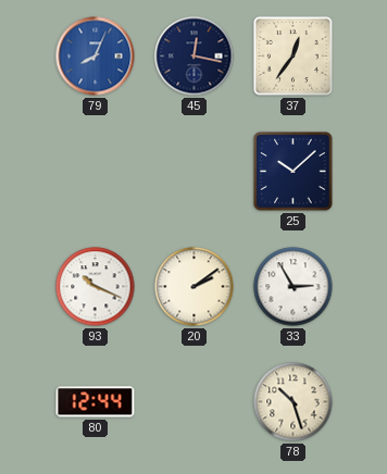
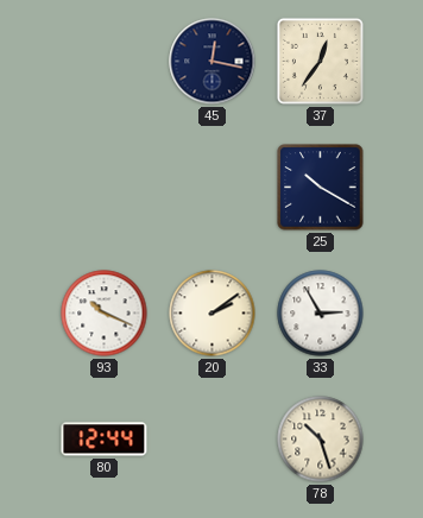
79: 8:04 -> none (96, 57)
25: 10:08 -> 10:20 (321, 188)
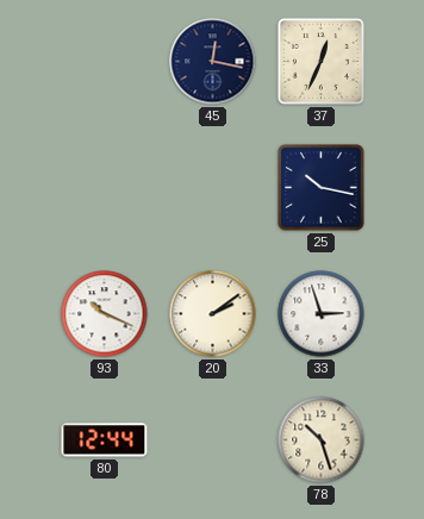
37: 12:36 -> 12:34 (320, 61)
25: 10:20 -> 10:17 (322, 188)
33: 2:55 -> 2:57 (322, 314)
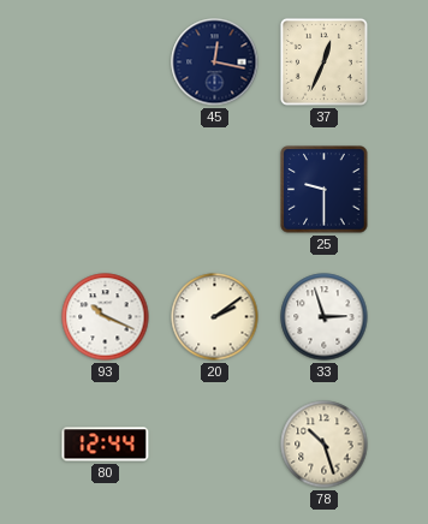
25: 10:17 -> 9:30 (325, 190)
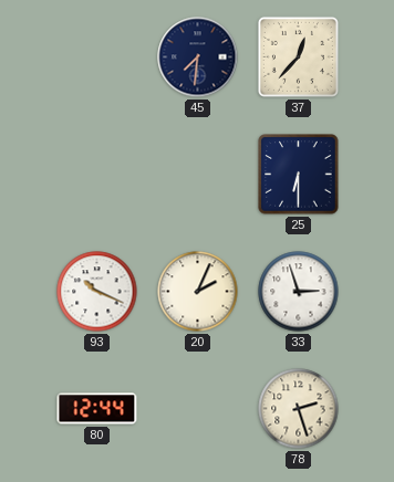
45: 12:17 -> 7:31 (198, 57)
37: 12:34 -> 12:37 (298, 56)
25: 9:30 -> 6:30 (299, 175)
20: 2:09 -> 2:04 (198, 292)
78: 10:27 -> 2:27 (299, 409)
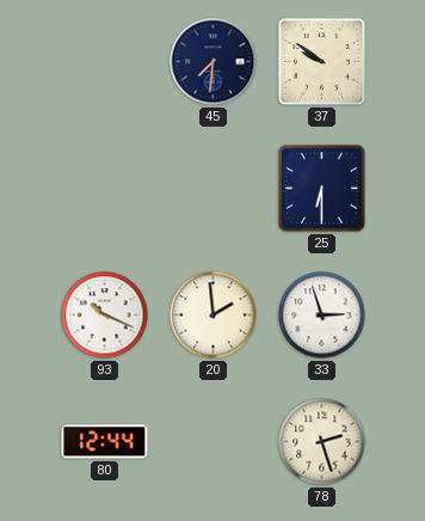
37: 12:37 -> 9:51 (321, 61)
20: 2:04 -> 1:59 (214, 315)
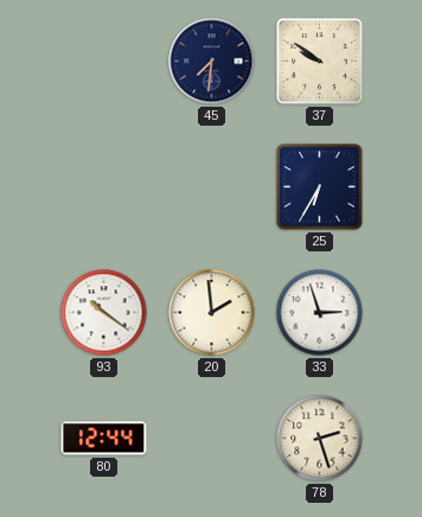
25: 6:30 -> 6:35 (320, 187)
93: 10:19 -> 10:21 (104, 313)
